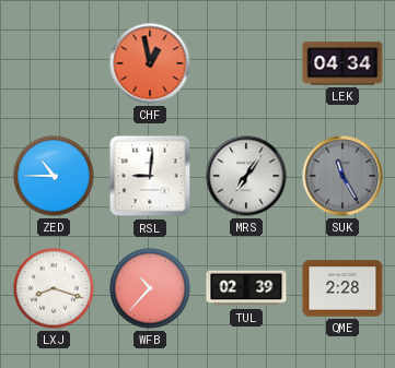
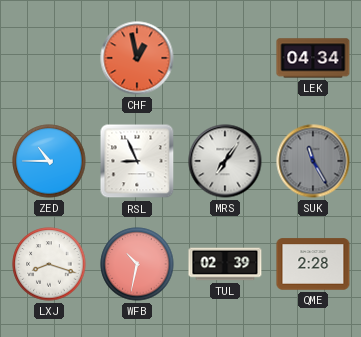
RSL: 9:01 -> 8:56 (137, 161)
WFB: 10:37 -> 10:32 (137, 264)
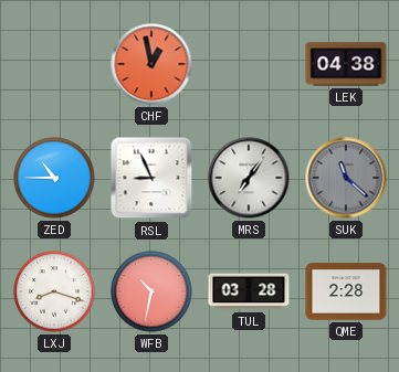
LEK: 04:34 -> 04:38 (346, 64)
SUK: 11:25 -> 11:22 (346, 178)
TUL: 02:39 -> 03:28 (249, 291)
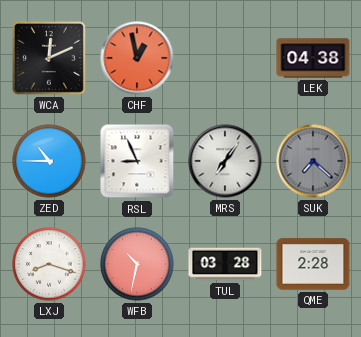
WCA: none -> 12:11 (49, 58)
SUK: 11:22 -> 7:22 (313, 161)
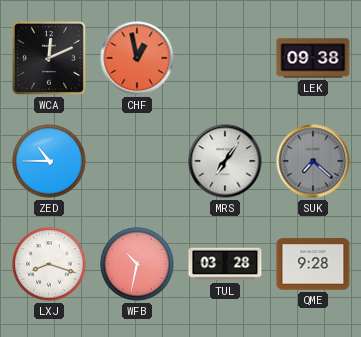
LEK: 04:38 -> 09:38 (313, 58)
RSL: 8:56 -> none (137, 161)
QME: 2:28 -> 9:28 (313, 264)
